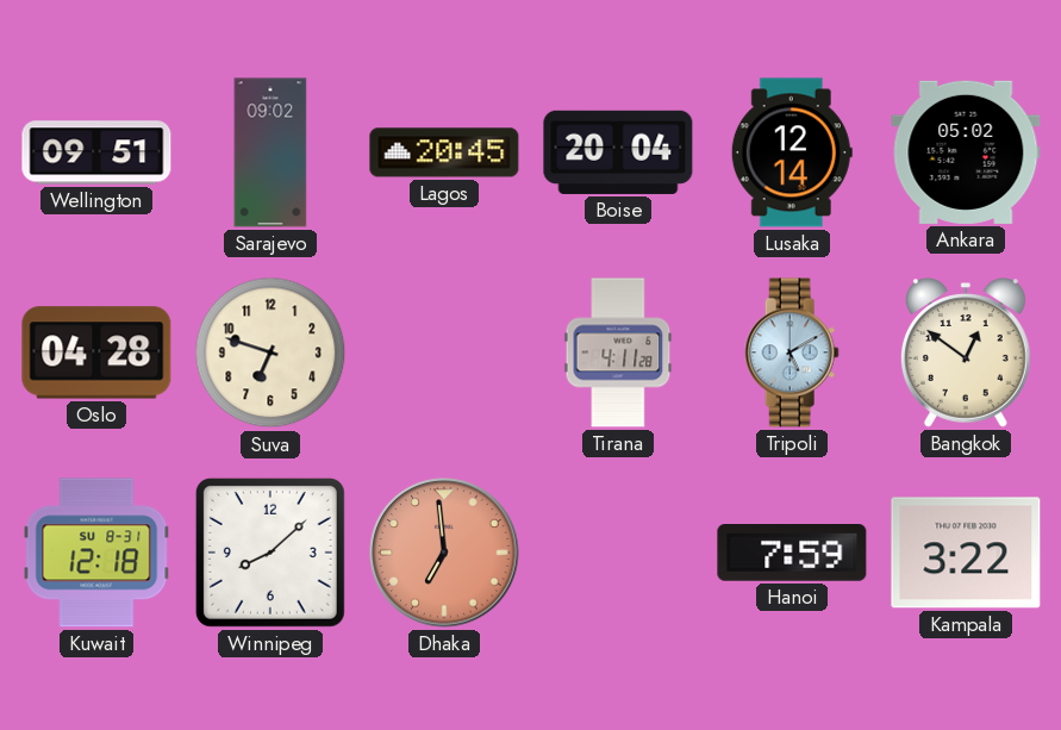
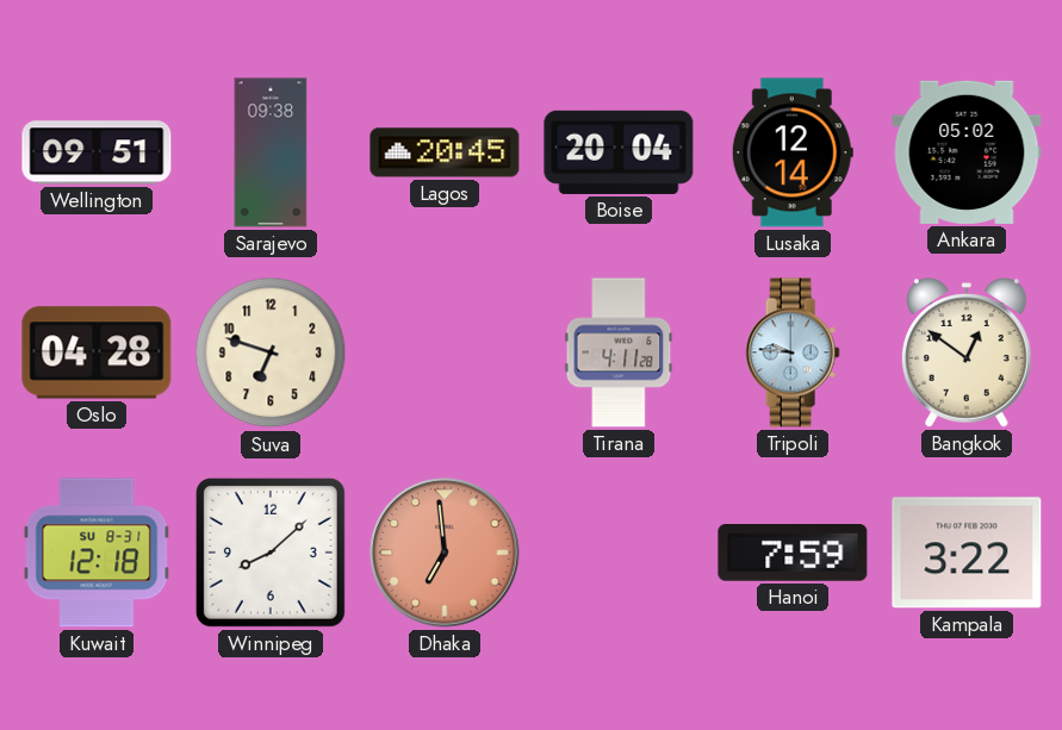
Sarajevo: 09:02 -> 09:38 (271, 152)
Tripoli: 5:10 -> 9:46 (793, 352)
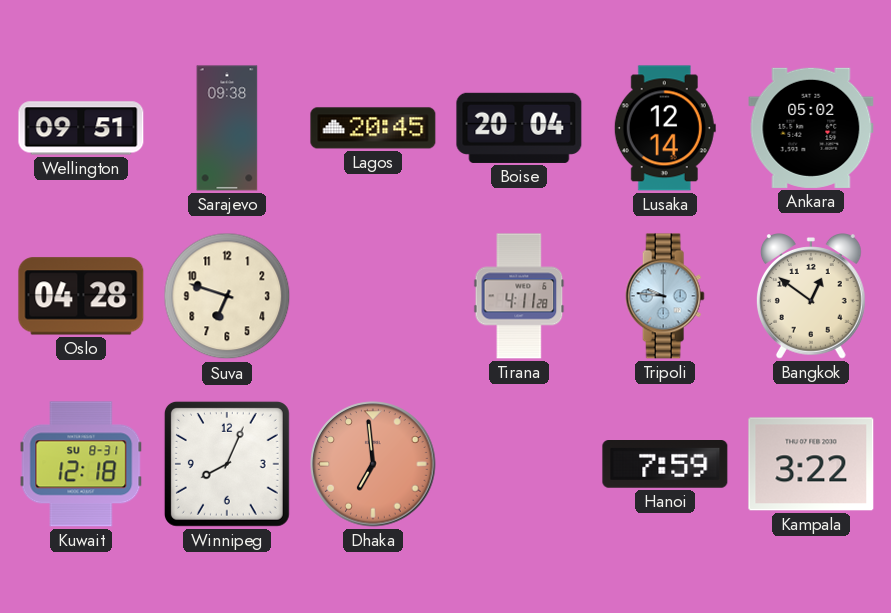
Winnipeg: 8:08 -> 8:04 (227, 464)
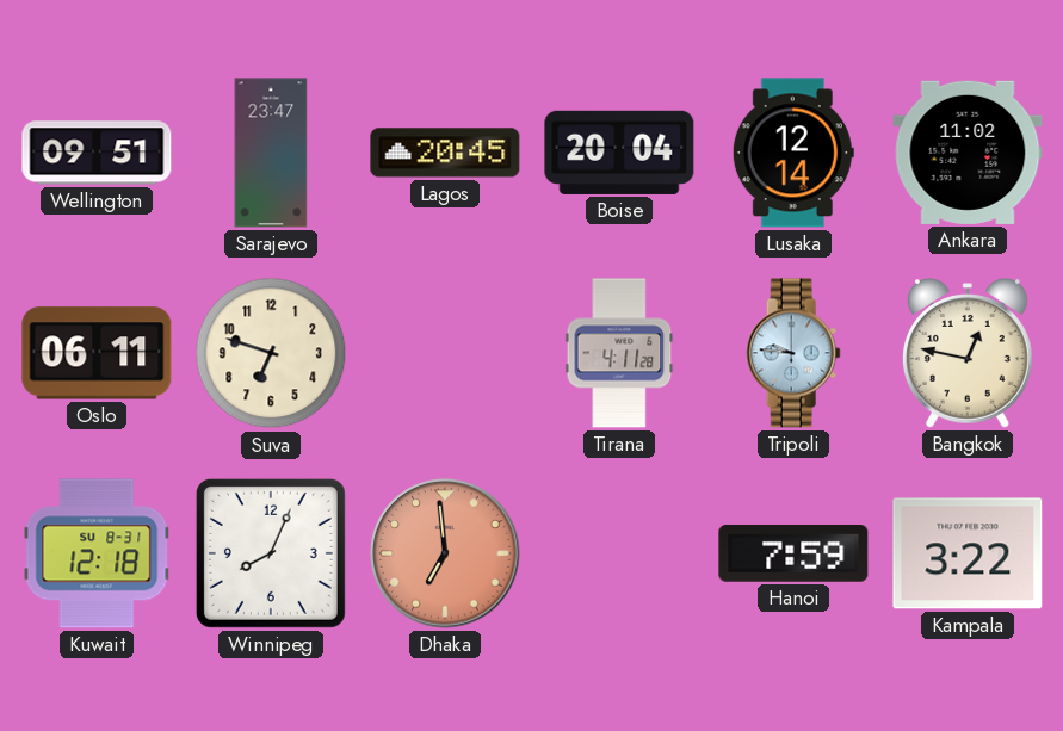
Sarajevo: 09:38 -> 23:47 (271, 153)
Ankara: 05:02 -> 11:02 (968, 153)
Oslo: 04:28 -> 06:11 (97, 353)
Bangkok: 12:51 -> 12:47 (968, 353)
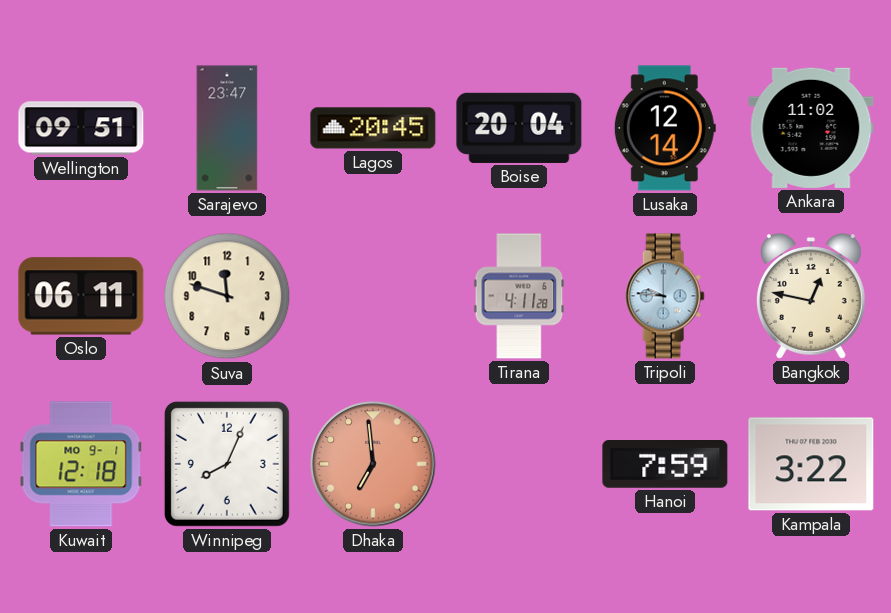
Suva: 6:48 -> 11:48 (227, 296)
Kuwait date: SU 8-31 -> MO 9-1 (81, 464)
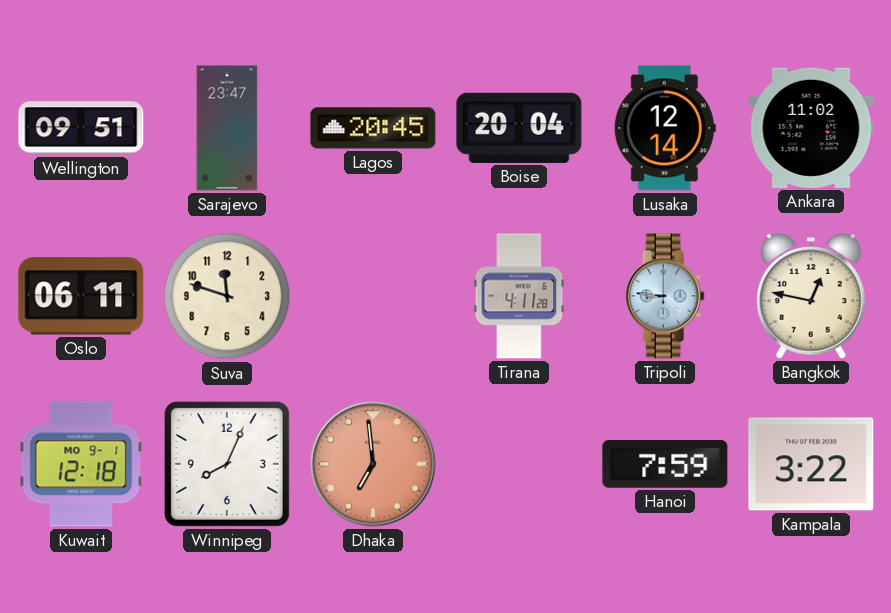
Tripoli: 9:46 -> 8:46 (665, 296)
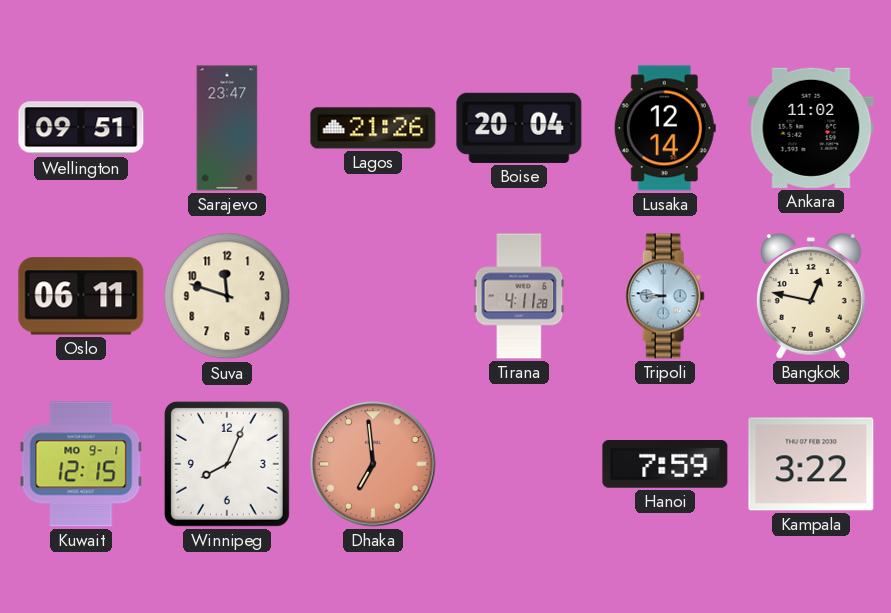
Lagos: 20:45 -> 21:26 (373, 128)
Kuwait: 12:18 -> 12:15 (81, 464)
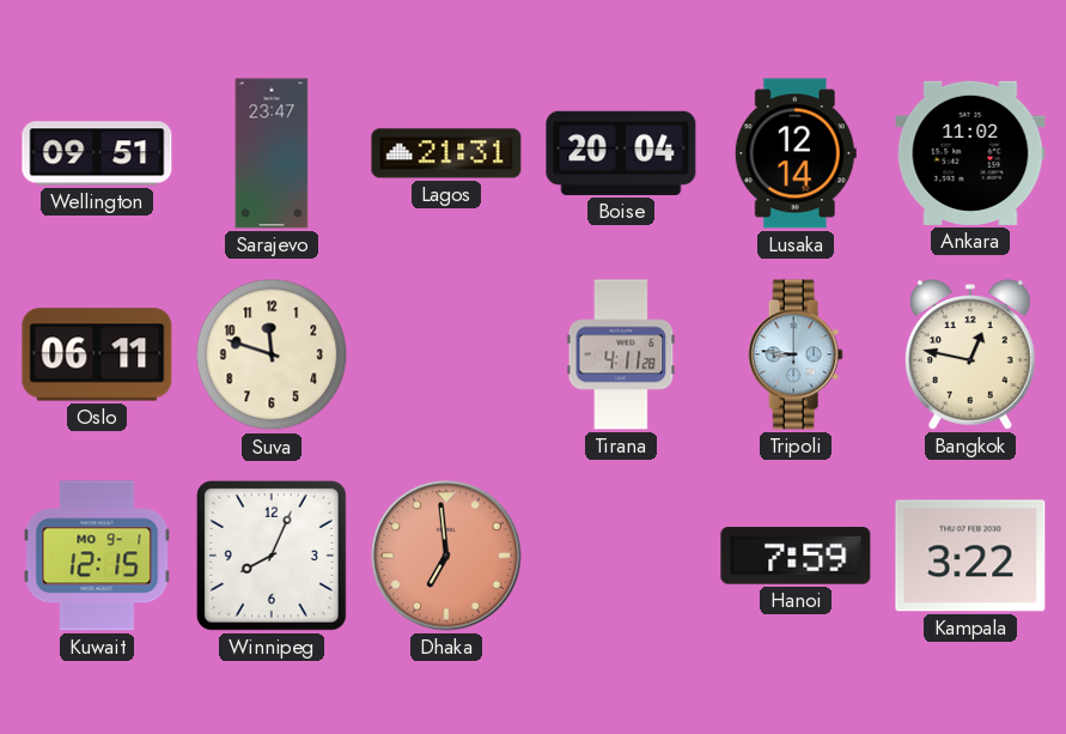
Lagos: 21:26 -> 21:31 (446, 153)
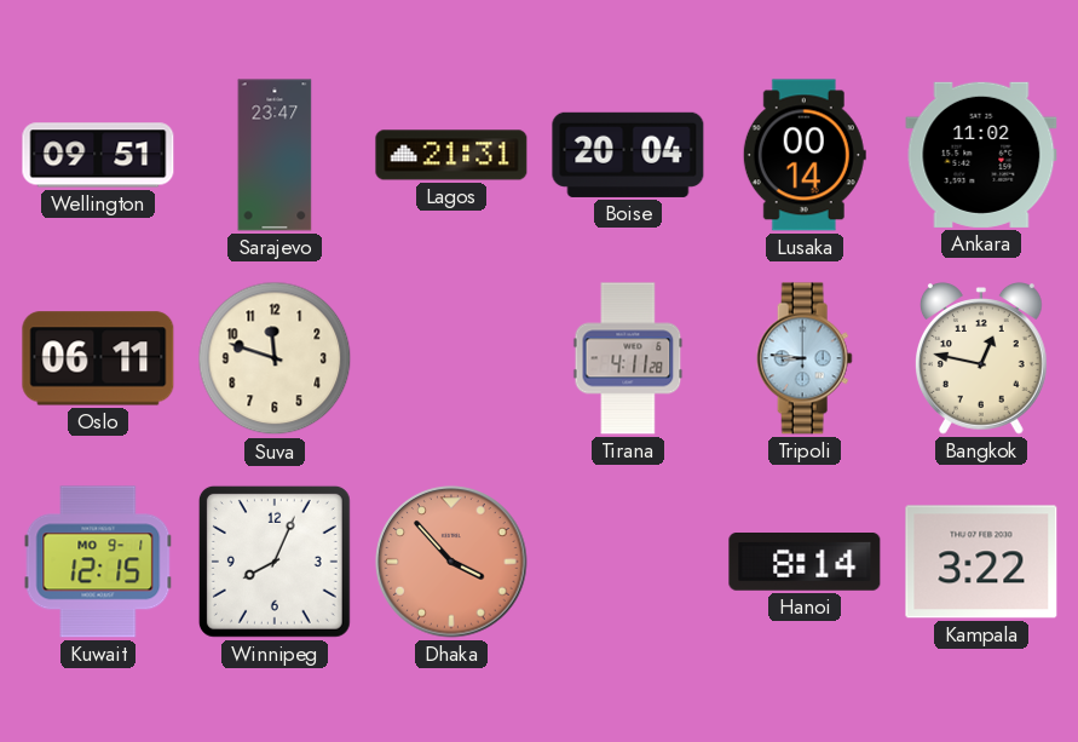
Lusaka: 12:14 -> 00:14 (805, 155)
Dhaka: 6:59 -> 3:53 (451, 562)
Hanoi: 7:59 -> 8:14 (805, 563)
